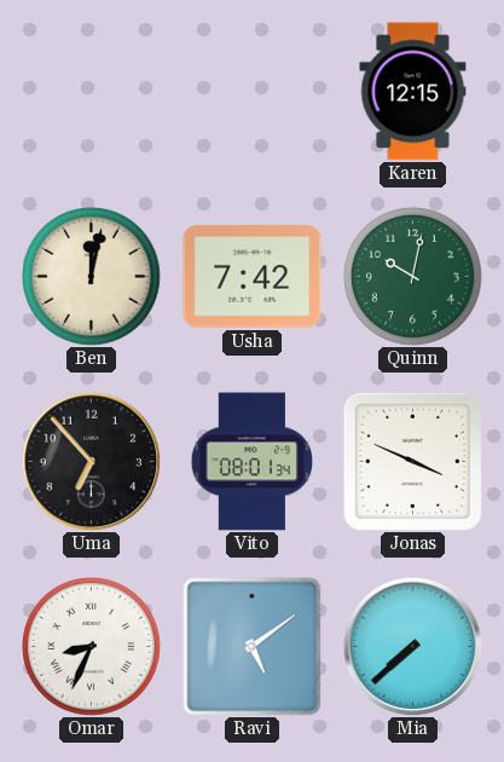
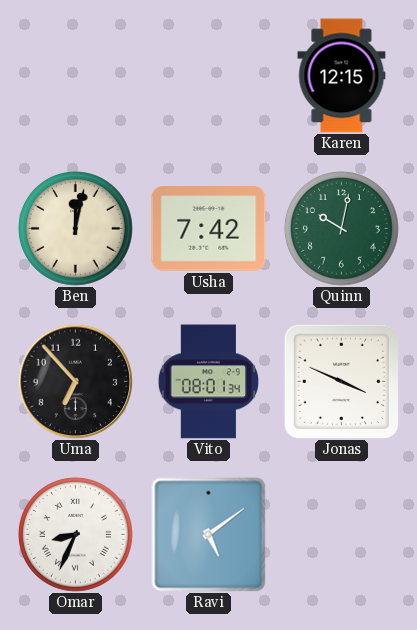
Mia: 7:38 -> none (412, 646)
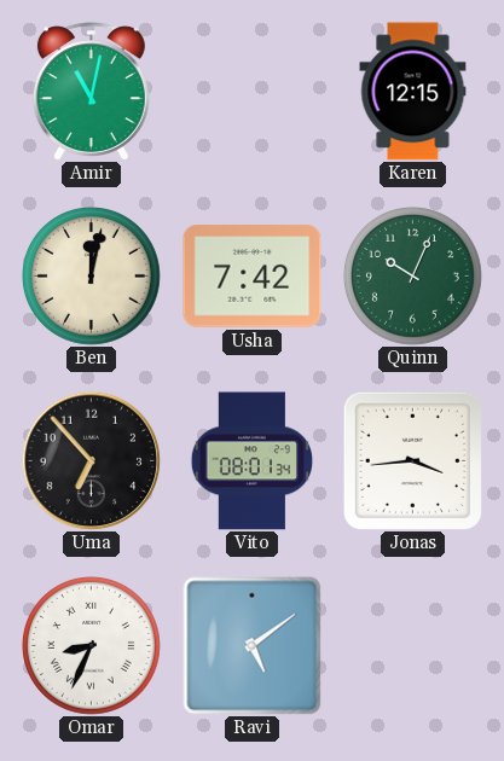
Amir: none -> 11:02 (91, 92)
Quinn: 10:02 -> 10:04 (413, 277)
Jonas: 3:49 -> 3:44 (412, 460)
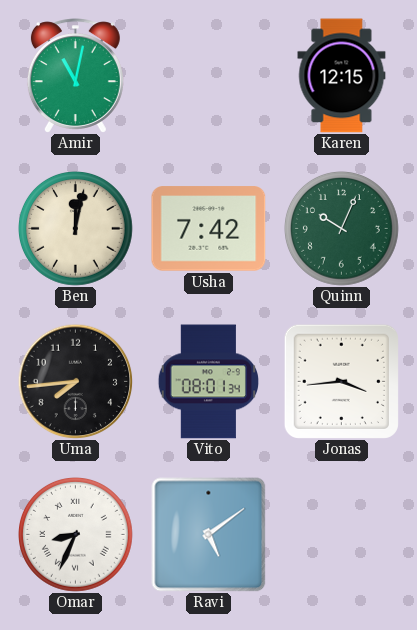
Uma: 6:53 -> 7:44 (75, 381)
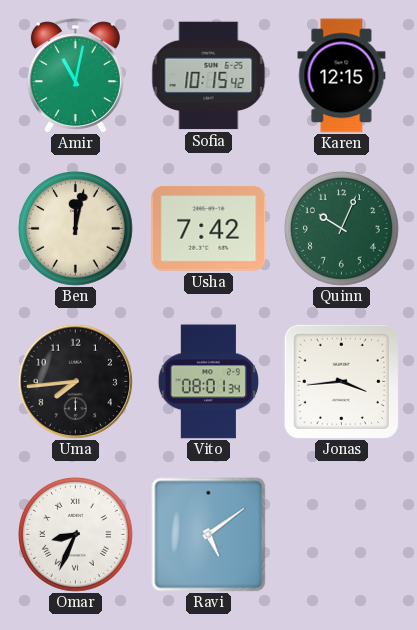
Sofia: none -> 10:15 (209, 76)
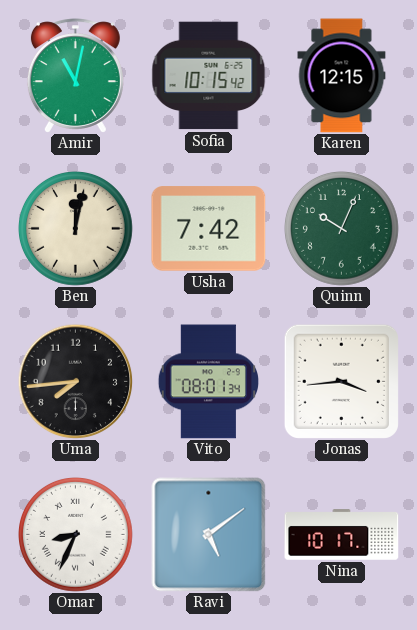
Nina: none -> 10:17 (342, 535)
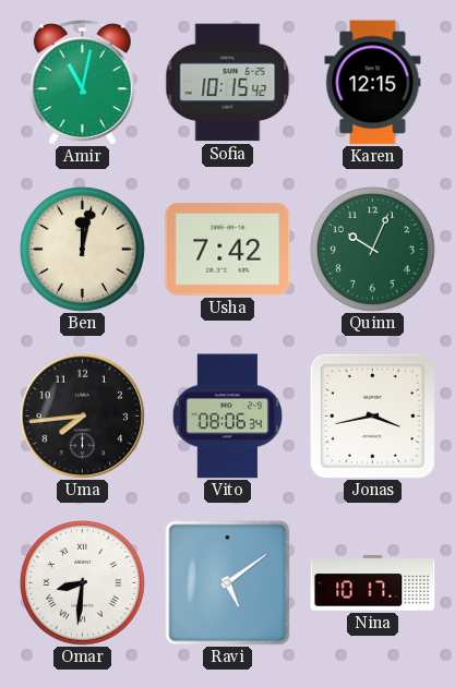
Vito: 08:01 -> 08:06 (227, 417)
Jonas: 3:44 -> 3:43 (372, 415)
Omar: 8:34 -> 8:31 (83, 583)
